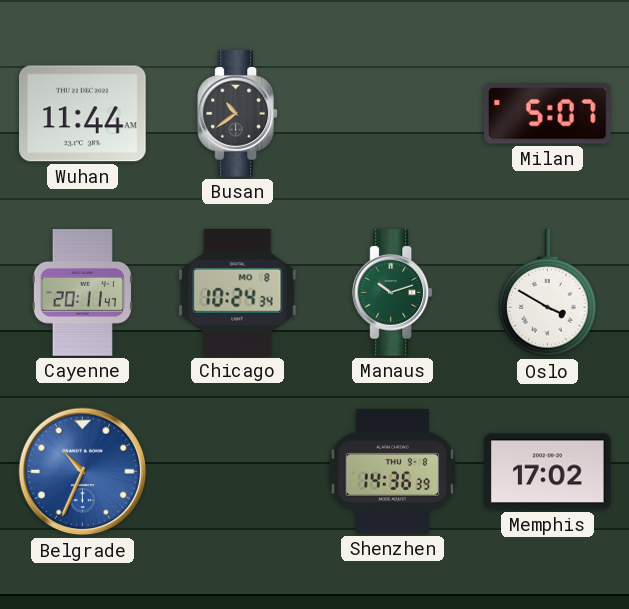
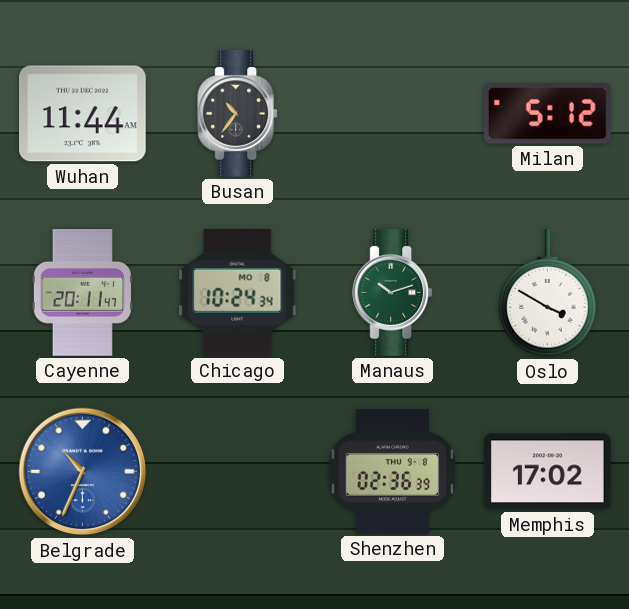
Busan: 10:39 -> 10:36 (238, 114)
Milan: 5:07 -> 5:12 (547, 114)
Shenzhen: 14:36 -> 02:36 (393, 472)
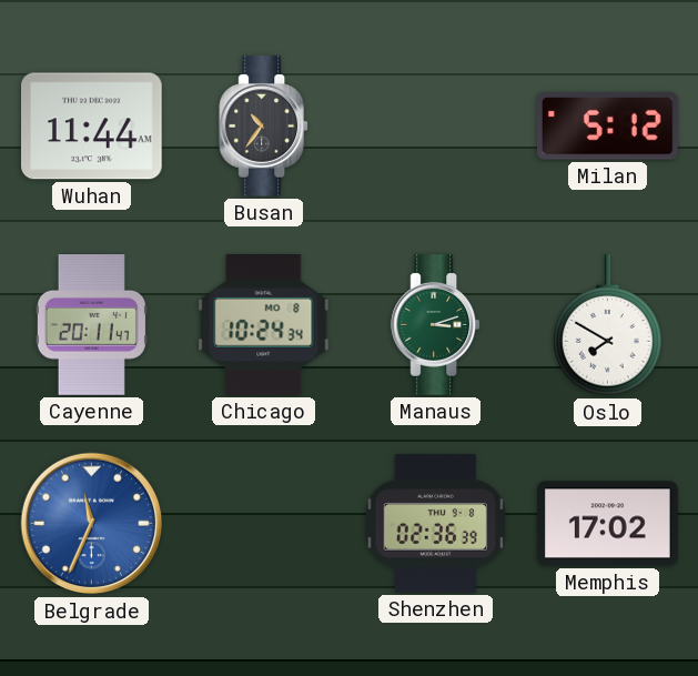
Manaus: 10:12 -> 3:12 (436, 325)
Oslo: 3:50 -> 7:50 (608, 325)
Belgrade: 10:34 -> 11:34 (92, 524)
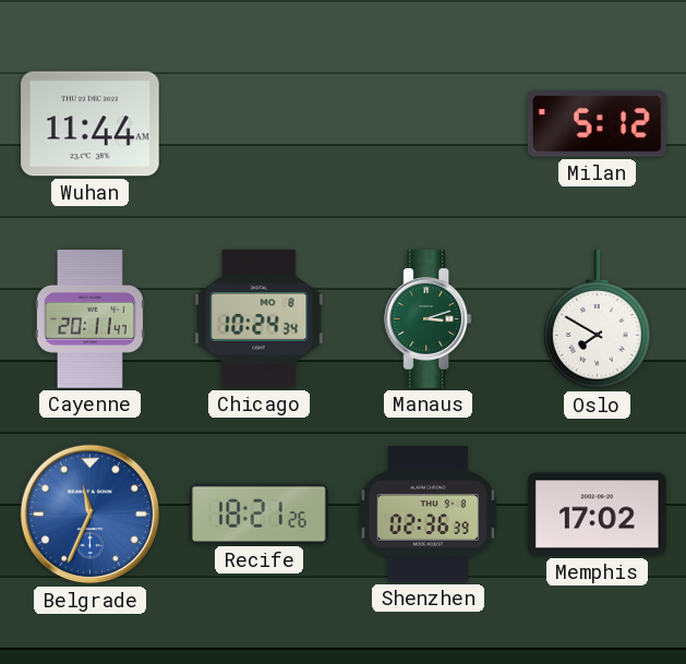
Busan: 10:36 -> none (264, 127)
Recife: none -> 18:21 (260, 514)
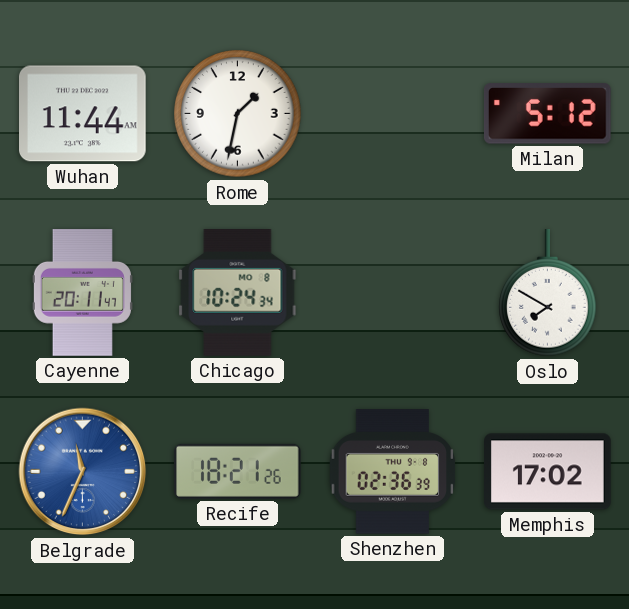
Rome: none -> 1:32 (238, 114)
Manaus: 3:12 -> none (429, 319)
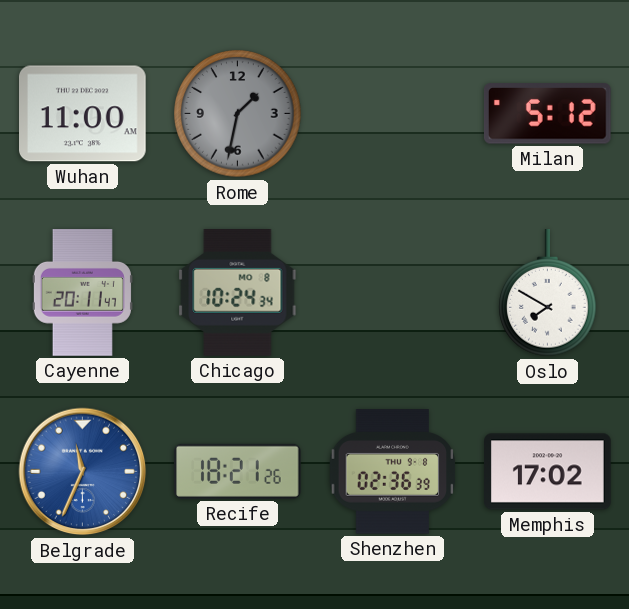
Wuhan: 11:44 -> 11:00 (83, 114)
Rome dial: white -> grey (238, 114)
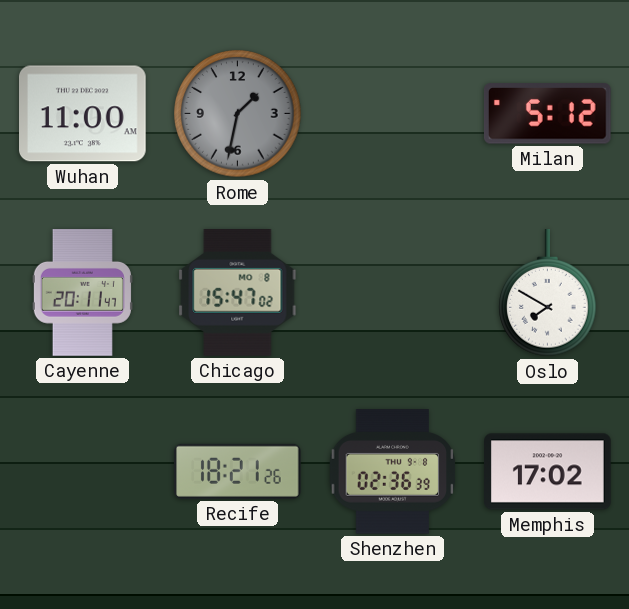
Chicago: 10:24 -> 15:47 (238, 293)
Belgrade: 11:34 -> none (83, 472)
